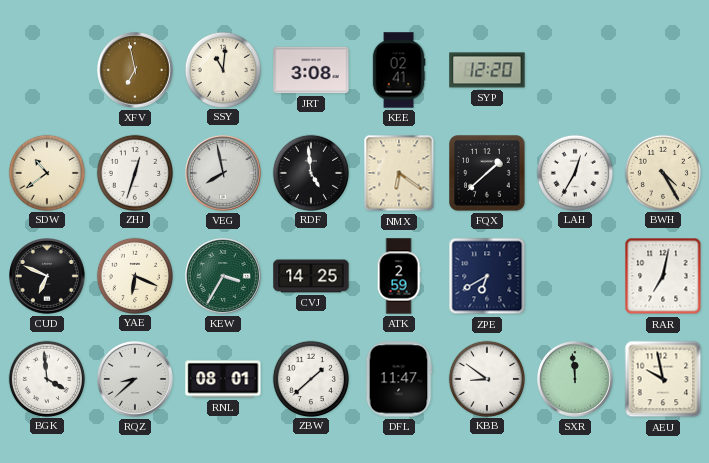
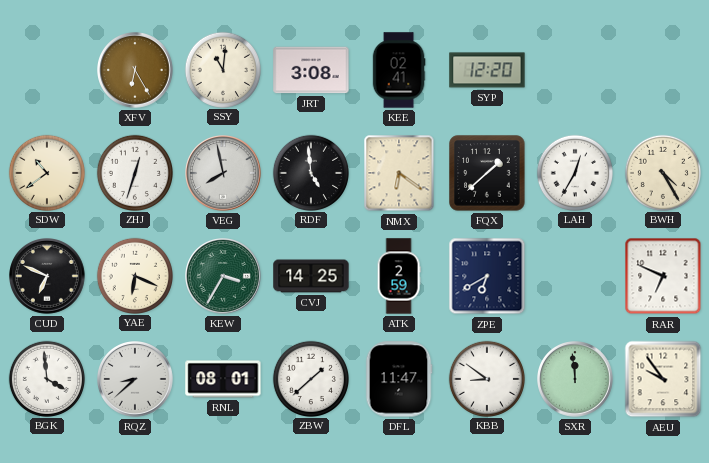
XFV: 6:58 -> 6:25 (136, 71)
RAR: 7:02 -> 6:49 (663, 276)
AEU: 9:58 -> 9:54 (663, 379)
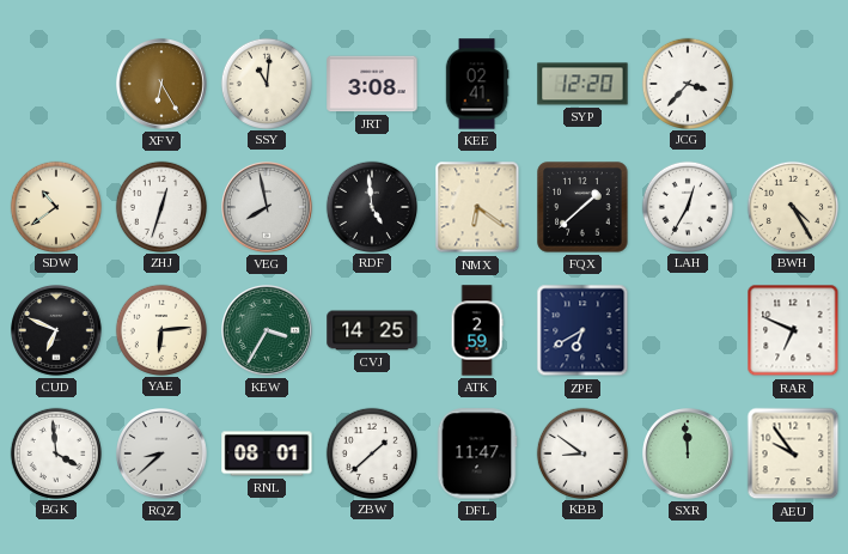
JCG: none -> 3:37 (687, 83)
YAE: 6:19 -> 6:14 (160, 329)
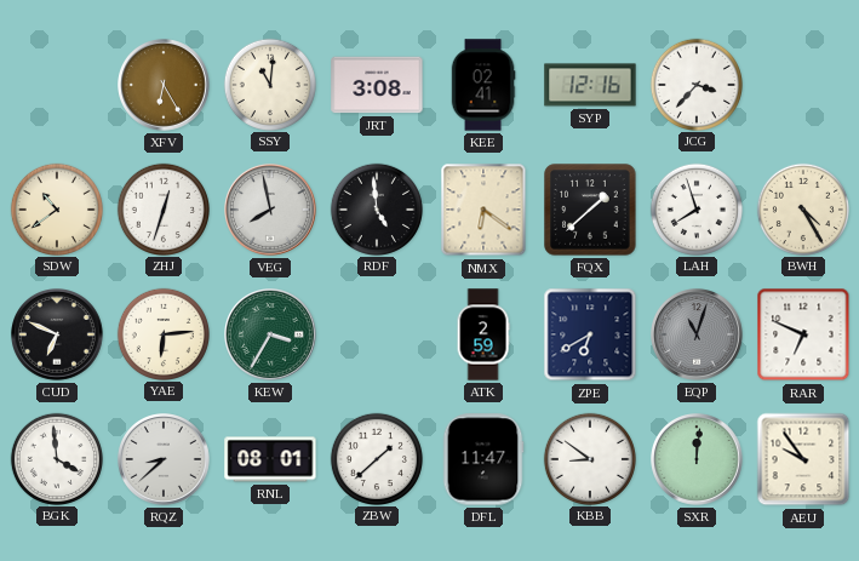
SYP: 12:20 -> 12:16 (590, 85)
LAH: 12:35 -> 7:57 (695, 208)
CVJ: 14:25 -> none (372, 330)
EQP: none -> 11:03 (698, 336)
SXR: 11:59 -> 12:01 (698, 460)
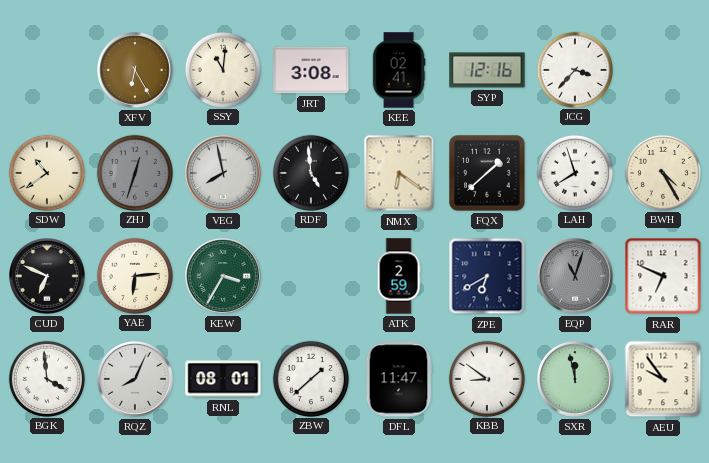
ZHJ dial: white -> grey (134, 172)
RQZ: 8:38 -> 8:04 (136, 380)
SXR: 12:01 -> 11:58 (576, 380)
